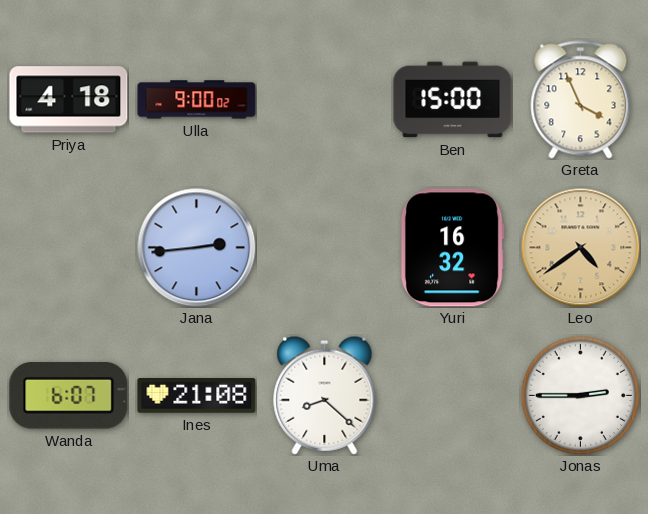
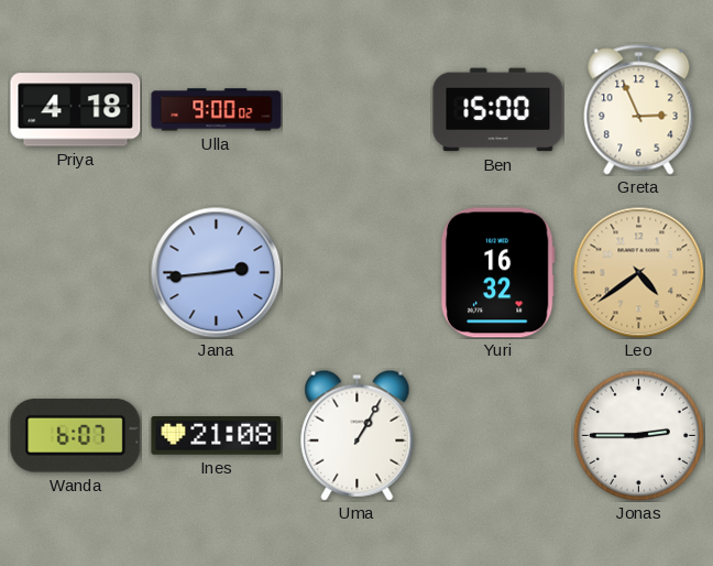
Greta: 3:56 -> 2:56 (639, 110)
Uma: 8:22 -> 1:05 (358, 435)
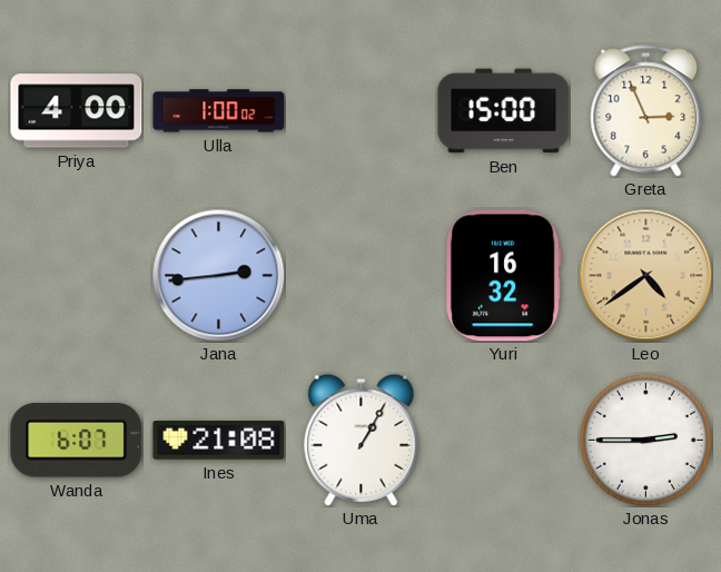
Priya: 4:18 -> 4:00 (77, 111)
Ulla: 9:00 -> 1:00 (219, 111)
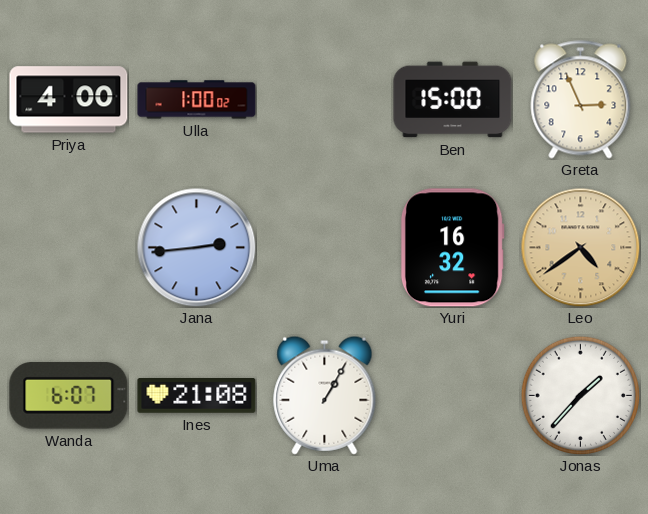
Jonas: 2:45 -> 1:37 (580, 395)
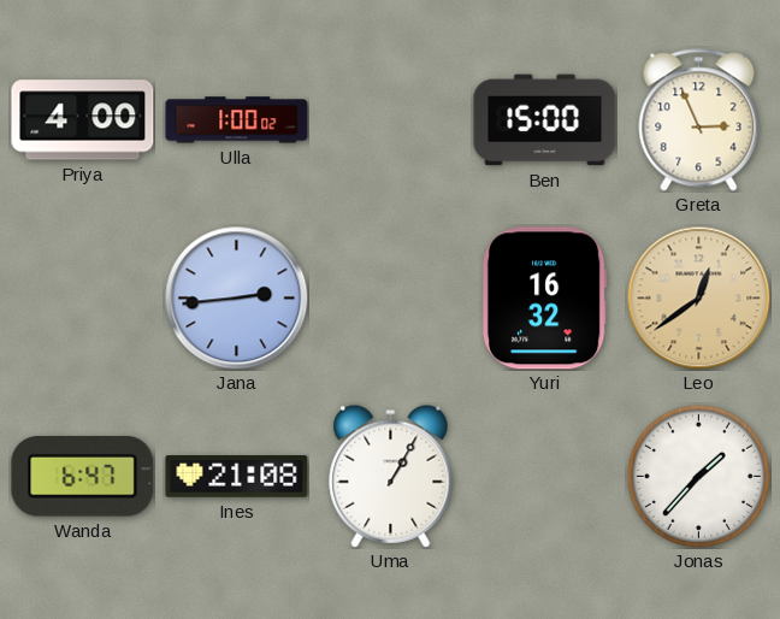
Leo: 4:39 -> 12:39 (699, 299)
Wanda: 6:07 -> 6:47 (83, 477)
